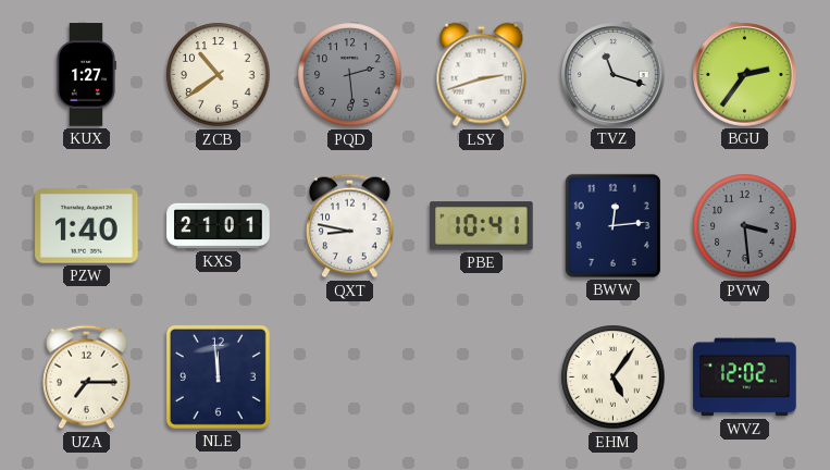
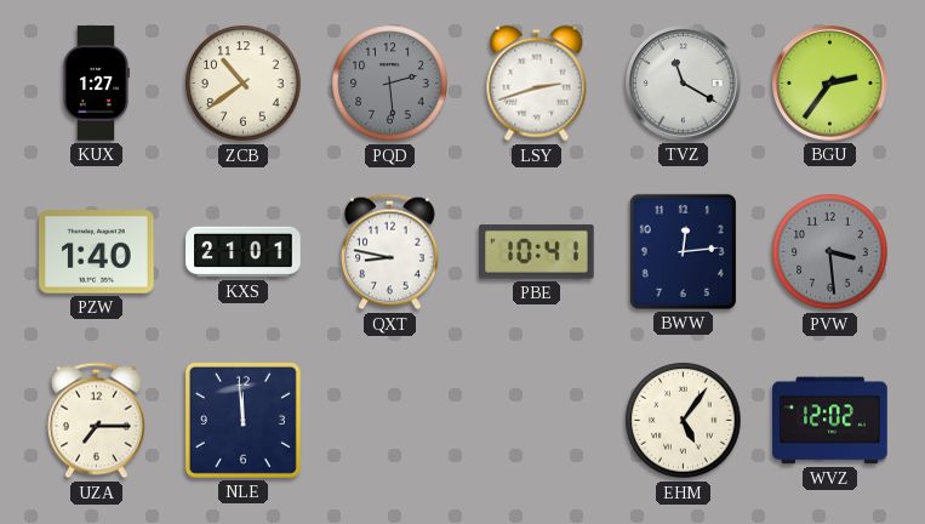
TVZ: 11:18 -> 11:20 (684, 84)
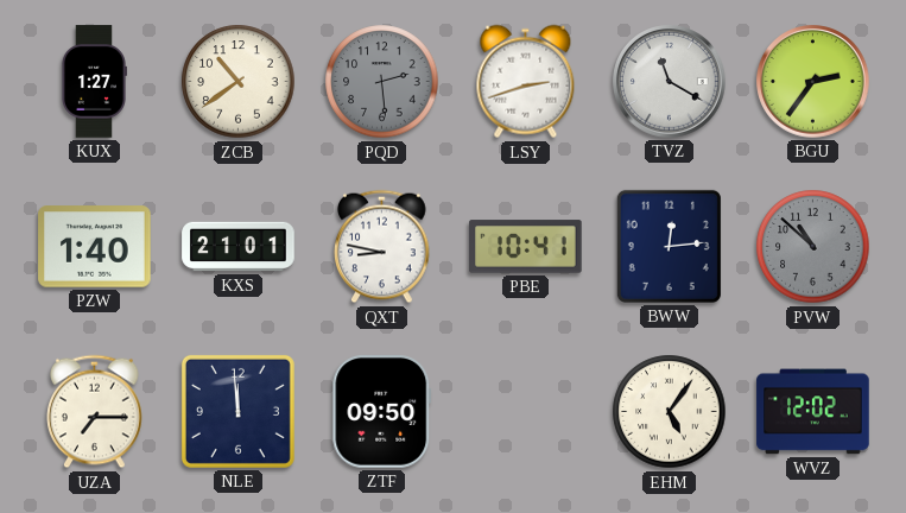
PVW: 3:29 -> 10:52 (813, 247)
ZTF: none -> 09:50 (382, 412)
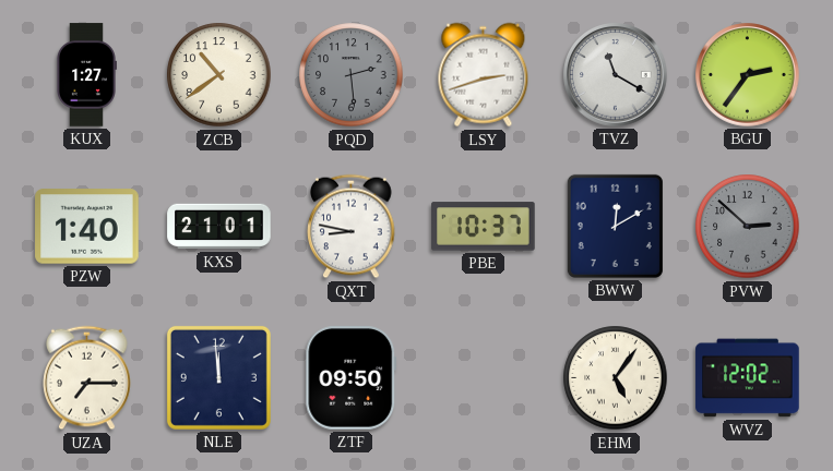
PBE: 10:41 -> 10:37 (484, 227)
BWW: 12:14 -> 12:10 (615, 226)
PVW: 10:52 -> 2:52 (748, 227)
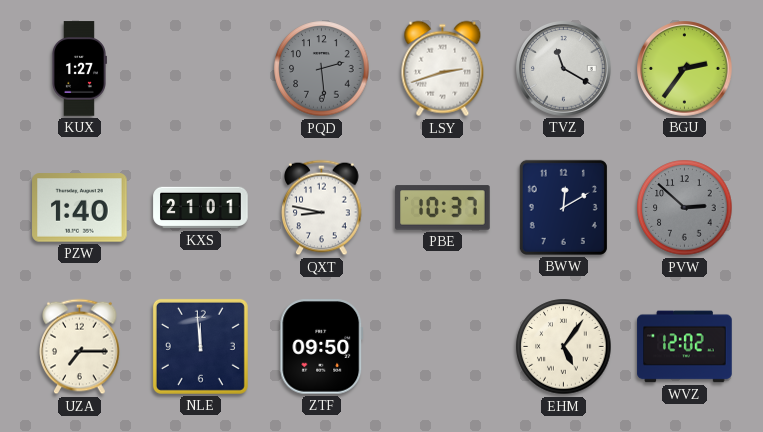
ZCB: 10:39 -> none (219, 75)
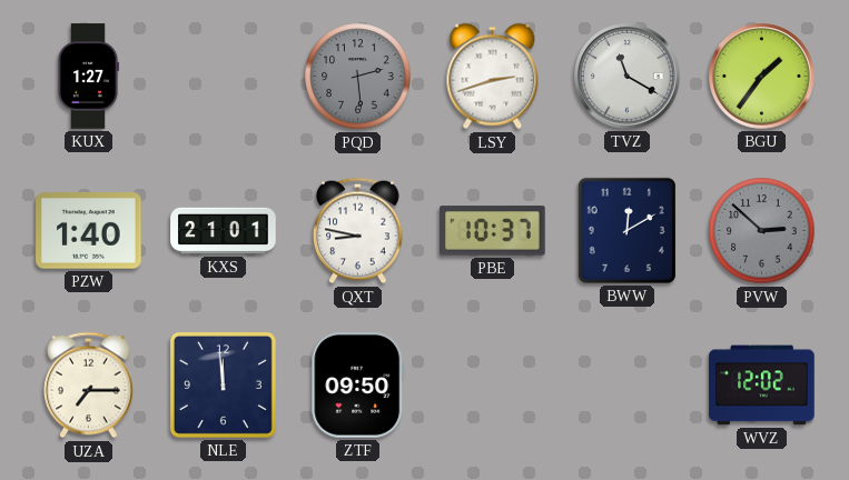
BGU: 2:36 -> 1:36 (762, 77)
EHM: 5:06 -> none (564, 347)
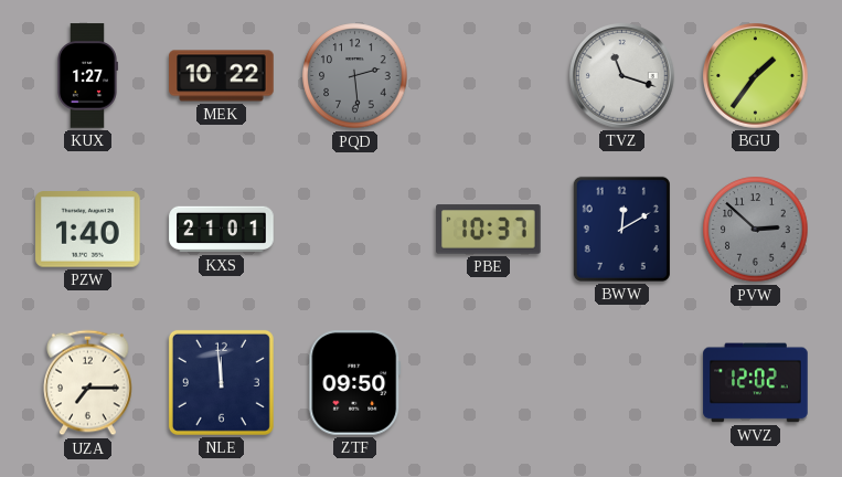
MEK: none -> 10:22 (222, 76)
LSY: 2:42 -> none (493, 77)
TVZ: 11:20 -> 11:18 (622, 76)
QXT: 8:47 -> none (358, 231)
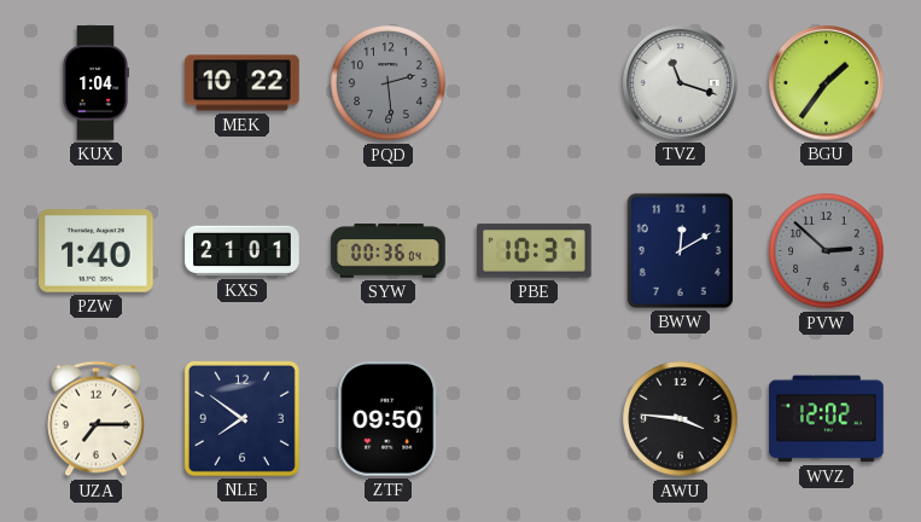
KUX: 1:27 -> 1:04 (95, 83)
SYW: none -> 00:36 (389, 251)
NLE: 11:59 -> 7:51 (241, 418)
AWU: none -> 3:46 (681, 419)
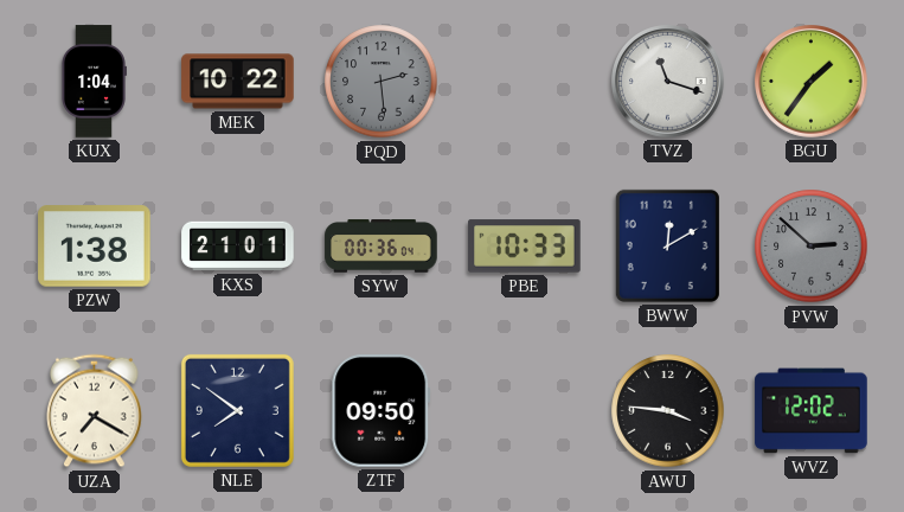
PZW: 1:40 -> 1:38 (95, 247)
PBE: 10:37 -> 10:33 (525, 247)
UZA: 7:15 -> 7:20 (95, 411)
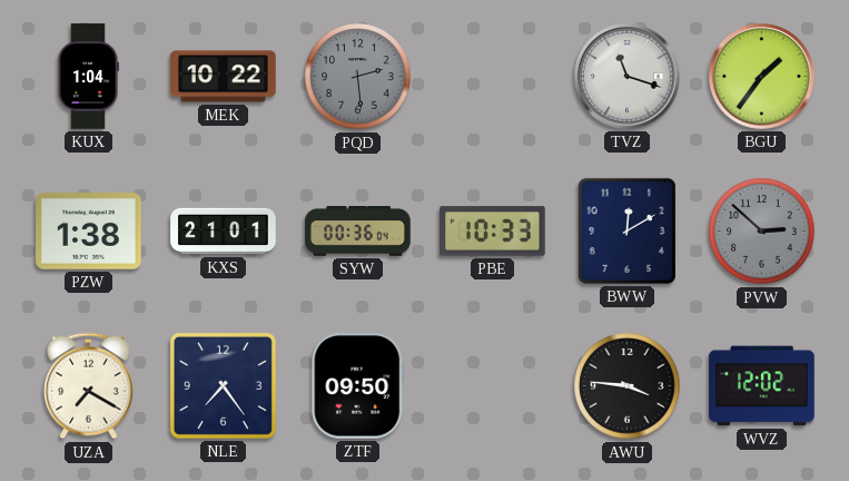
NLE: 7:51 -> 7:24 (223, 385)
